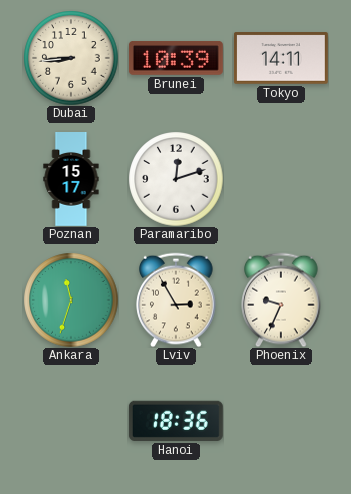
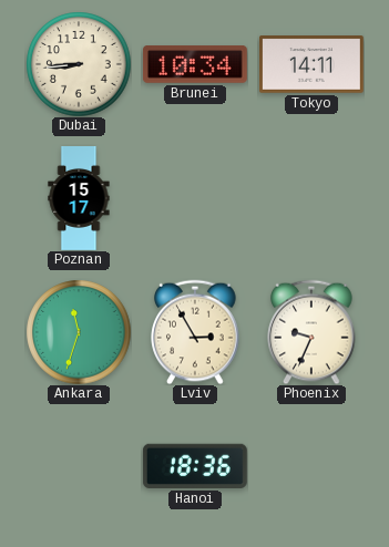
Brunei: 10:39 -> 10:34 (195, 65)
Paramaribo: 12:12 -> none (176, 179)
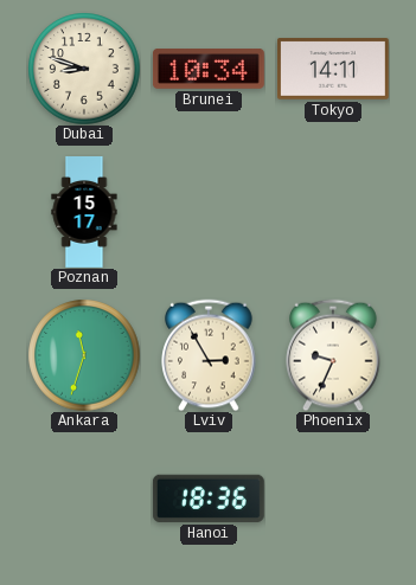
Dubai: 8:44 -> 8:48 (84, 69)
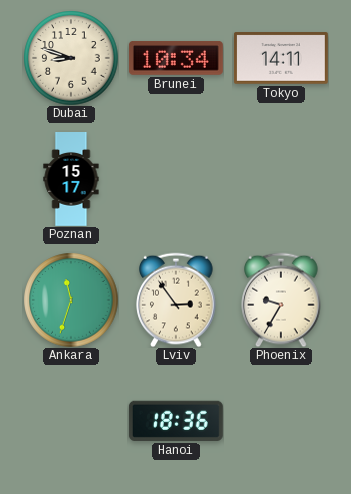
Lviv: 2:55 -> 2:54 (176, 300)
Phoenix: 9:34 -> 9:35 (281, 300)
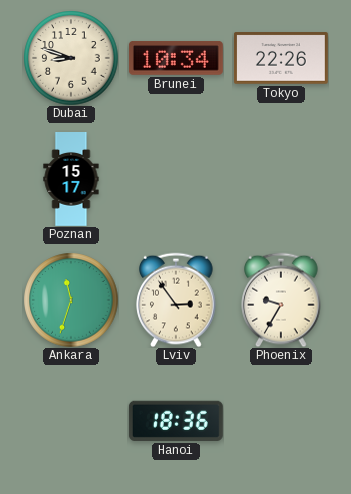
Tokyo: 14:11 -> 22:26 (281, 58)
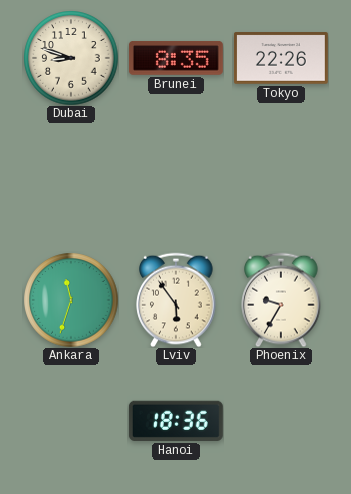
Brunei: 10:34 -> 8:35 (176, 59)
Poznan: 15:17 -> none (71, 180)
Lviv: 2:54 -> 5:54 (176, 300)
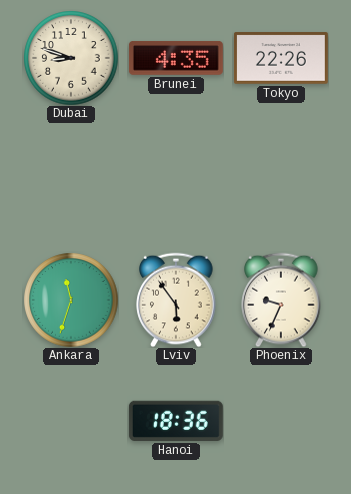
Brunei: 8:35 -> 4:35 (176, 59)
Phoenix: 9:35 -> 9:34 (281, 300)
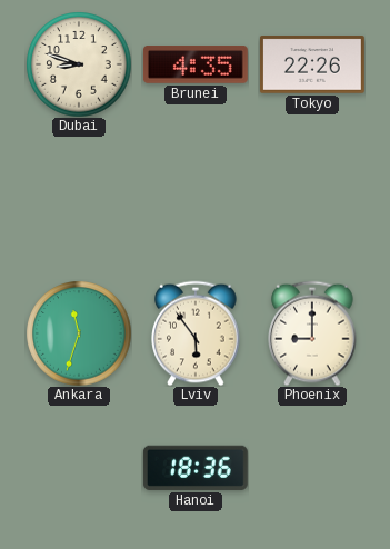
Phoenix: 9:34 -> 9:00 (312, 333)
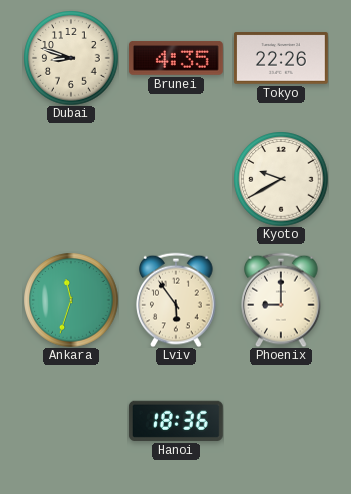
Kyoto: none -> 9:40 (281, 179)
